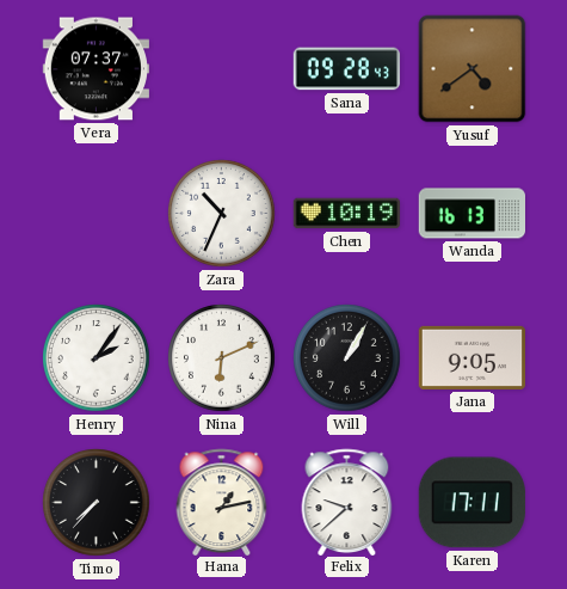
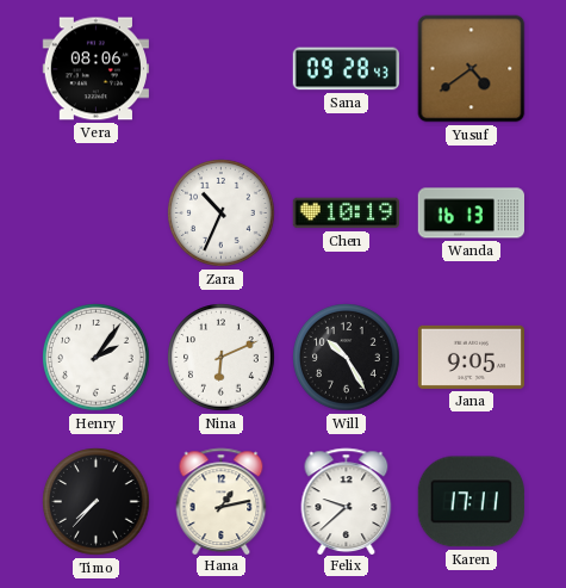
Vera: 07:37 -> 08:06 (95, 69)
Will: 1:05 -> 10:25 (347, 358)
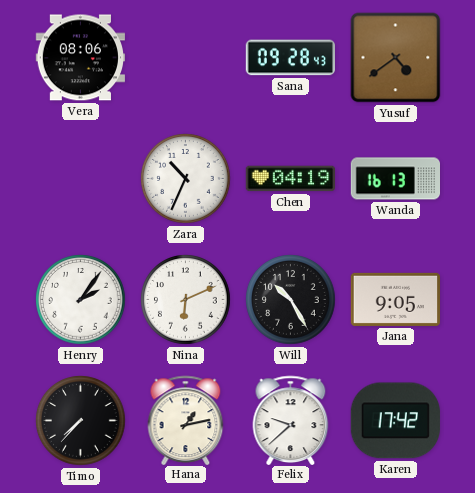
Chen: 10:19 -> 04:19 (290, 179)
Karen: 17:11 -> 17:42 (395, 421)
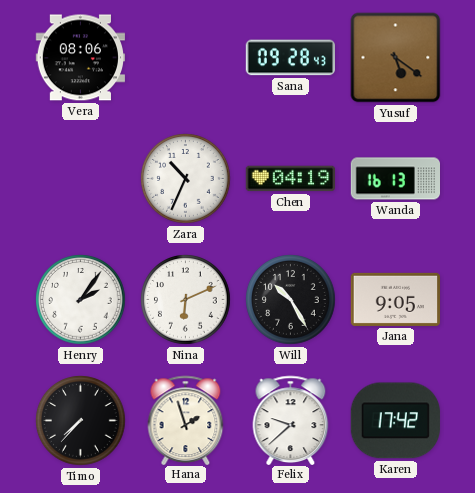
Yusuf: 4:39 -> 5:21 (396, 58)
Hana: 1:13 -> 1:57 (186, 420)
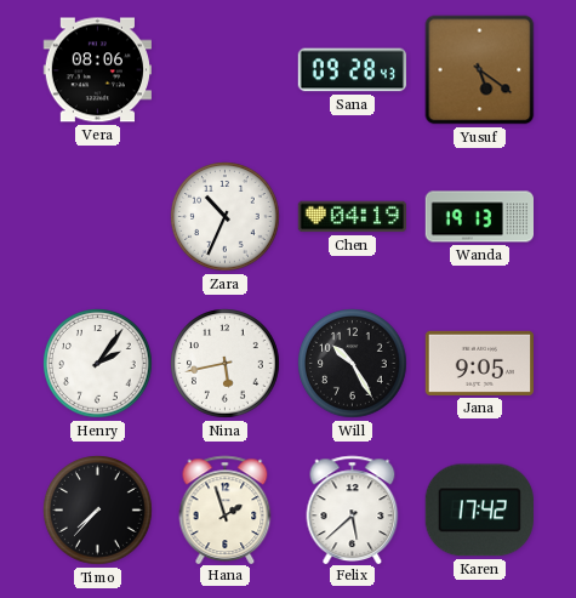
Wanda: 16:13 -> 19:13 (479, 217)
Nina: 6:11 -> 5:43 (226, 364)
Felix: 9:38 -> 5:38 (353, 509)
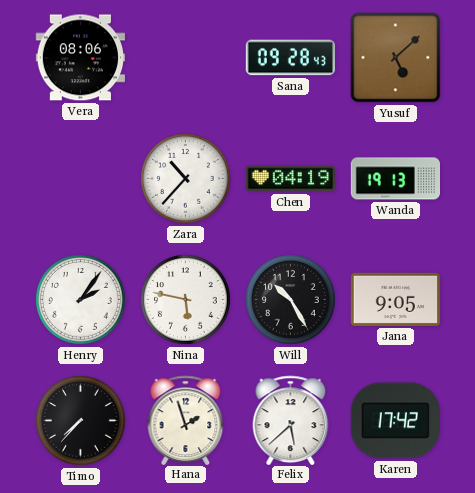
Yusuf: 5:21 -> 5:08 (396, 58)
Zara: 10:34 -> 10:37 (186, 179)
Nina: 5:43 -> 5:47 (186, 300)
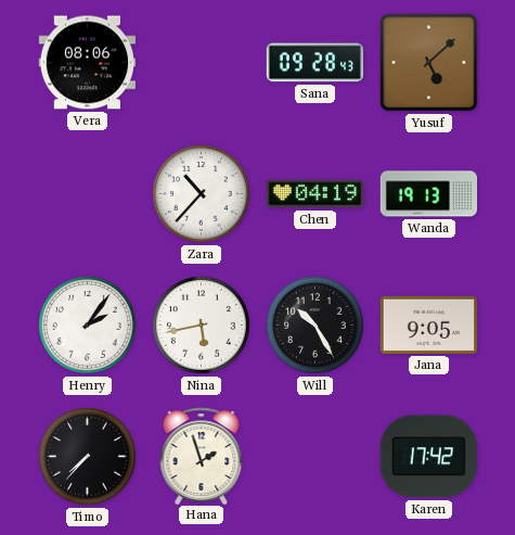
Nina: 5:47 -> 5:43 (202, 326)
Felix: 5:38 -> none (291, 420)
